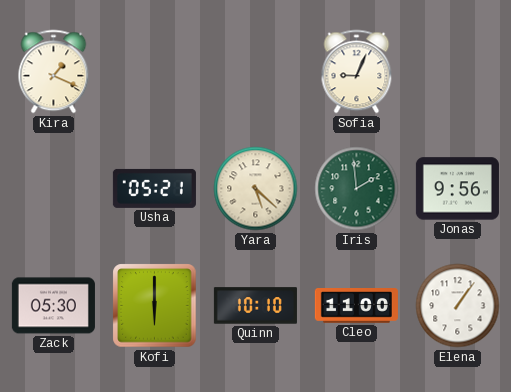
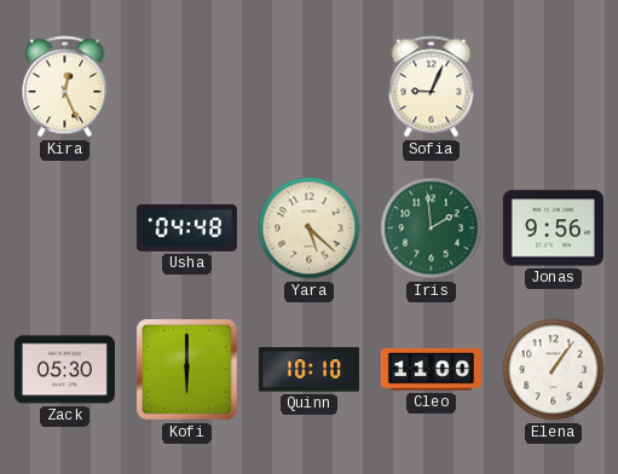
Kira: 1:19 -> 12:26 (65, 87)
Usha: 05:21 -> 04:48 (186, 227)
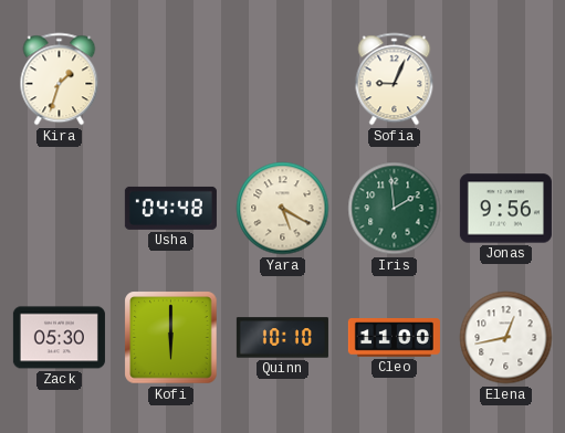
Kira: 12:26 -> 1:33 (60, 80)
Yara: 5:22 -> 5:20 (283, 209)
Elena: 1:06 -> 12:43 (506, 338)
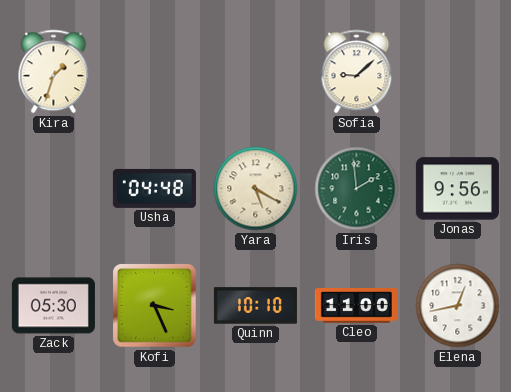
Sofia: 9:04 -> 9:08 (357, 72)
Kofi: 6:00 -> 3:26 (155, 306)
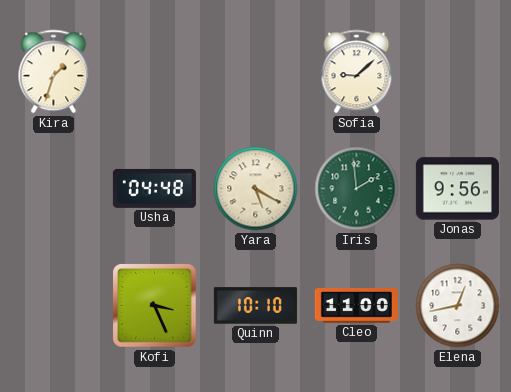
Zack: 05:30 -> none (53, 306)
